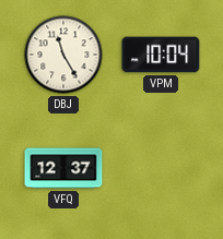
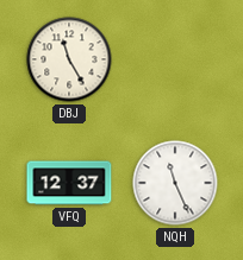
VPM: 10:04 -> none (161, 55)
NQH: none -> 11:26 (175, 183)
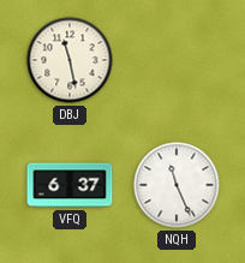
DBJ: 11:25 -> 11:28 (70, 60)
VFQ: 12:37 -> 6:37 (70, 185)
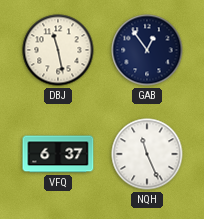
GAB: none -> 12:54 (147, 50)
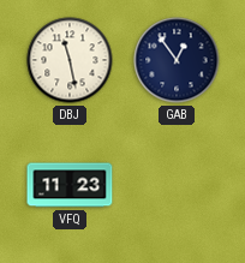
VFQ: 6:37 -> 11:23 (70, 185)
NQH: 11:26 -> none (147, 154)
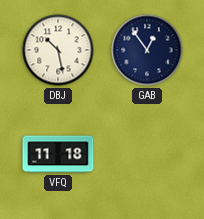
DBJ: 11:28 -> 10:28 (58, 50)
VFQ: 11:23 -> 11:18 (58, 154)
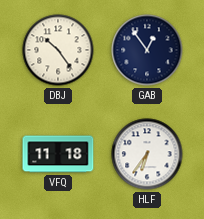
DBJ: 10:28 -> 10:24 (58, 50)
HLF: none -> 6:36 (147, 154)
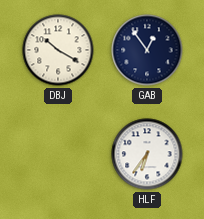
DBJ: 10:24 -> 10:20 (58, 50)
VFQ: 11:18 -> none (58, 154)
